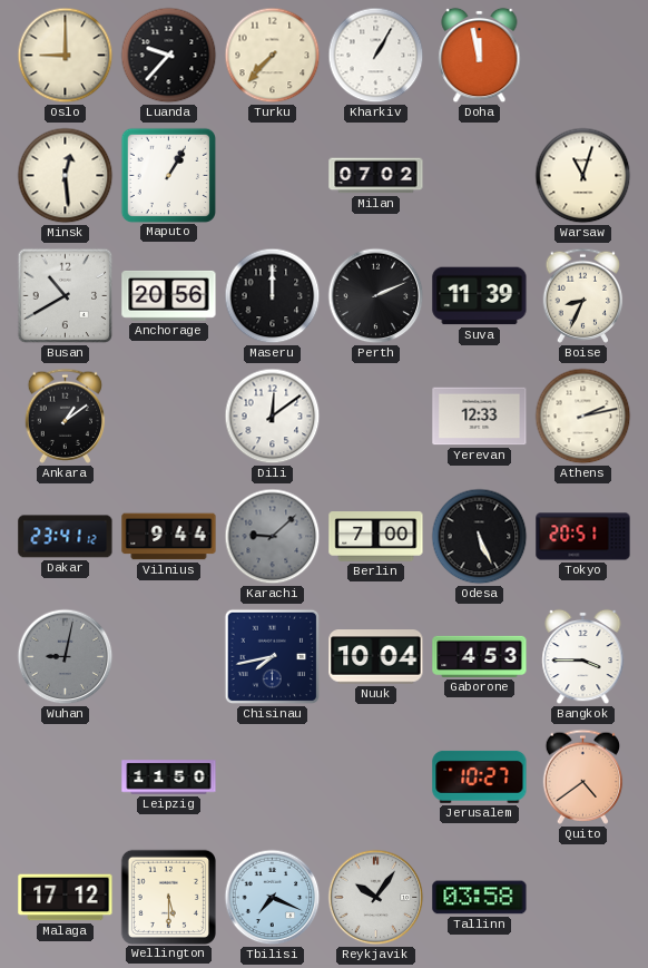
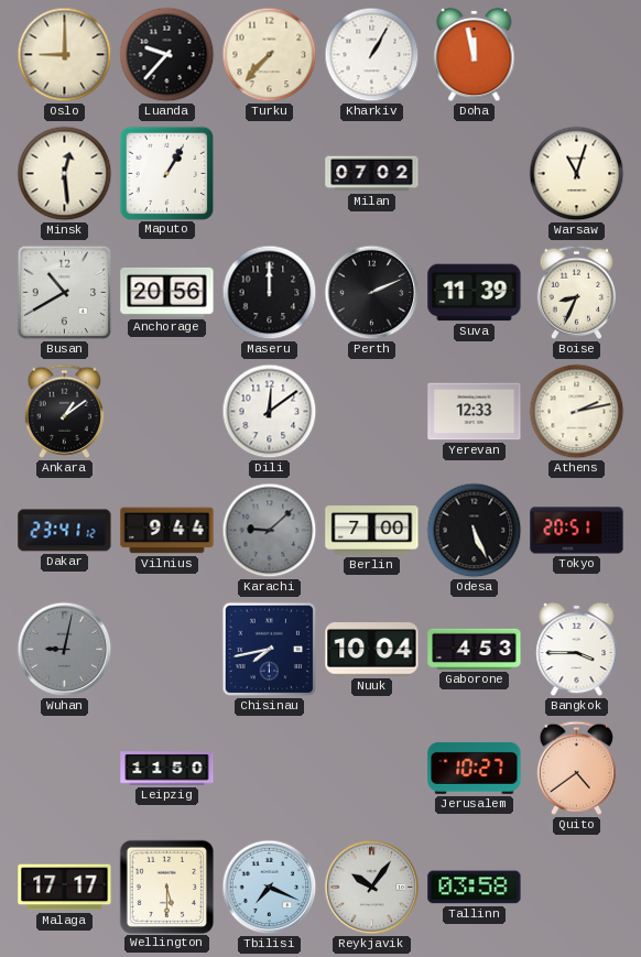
Malaga: 17:12 -> 17:17 (65, 888)
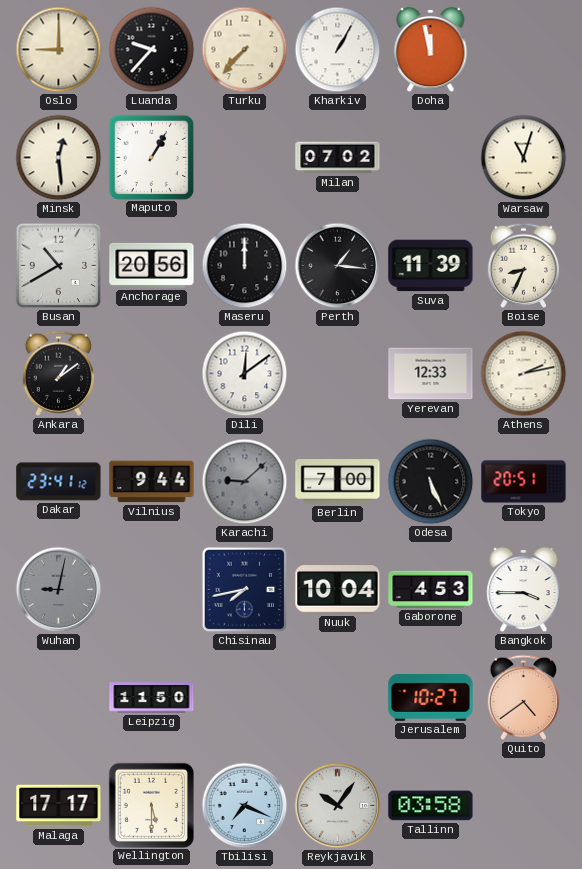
Perth: 2:11 -> 1:16 (338, 266)
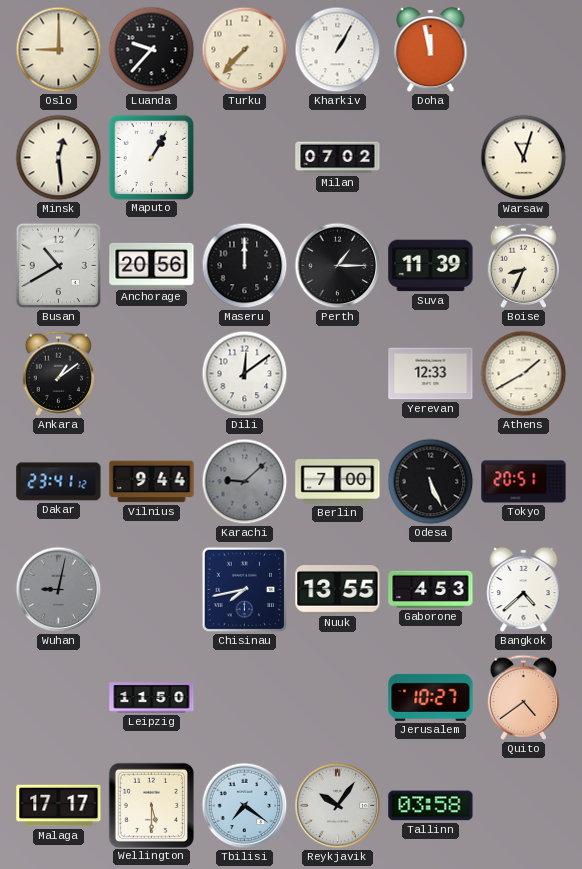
Perth: 1:16 -> 1:15 (338, 266)
Athens: 2:13 -> 1:40 (524, 374)
Nuuk: 10:04 -> 13:55 (338, 590)
Bangkok: 3:45 -> 4:38 (524, 590)
Tbilisi: 7:19 -> 7:21 (245, 806)
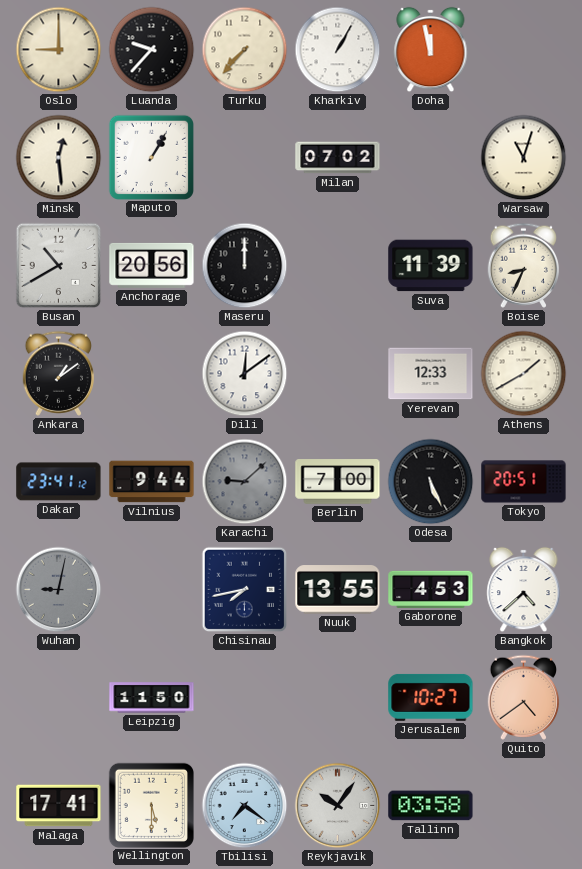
Perth: 1:15 -> none (338, 266)
Malaga: 17:17 -> 17:41 (59, 806)
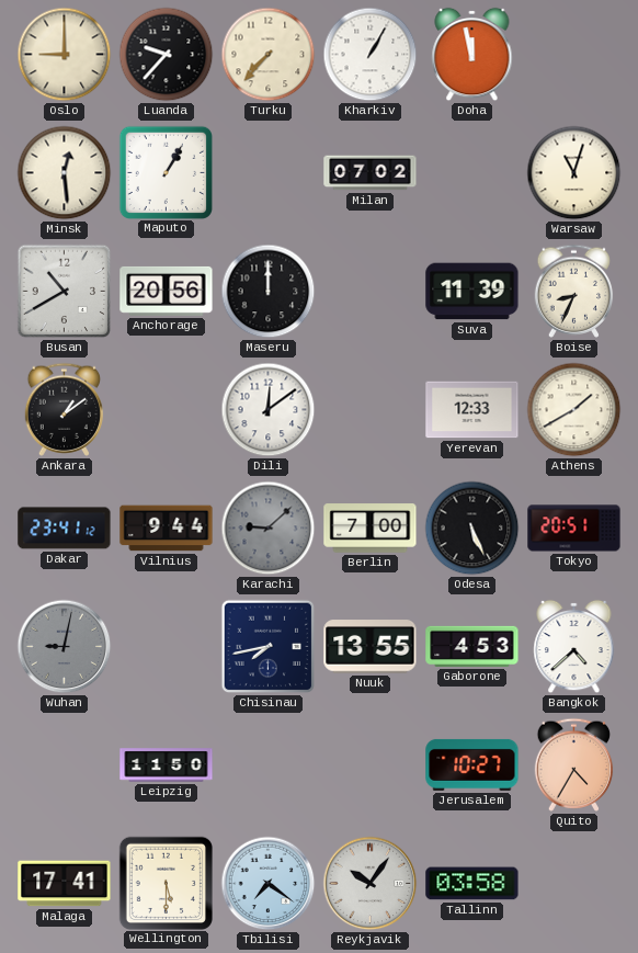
Quito: 4:39 -> 4:35 (574, 764)
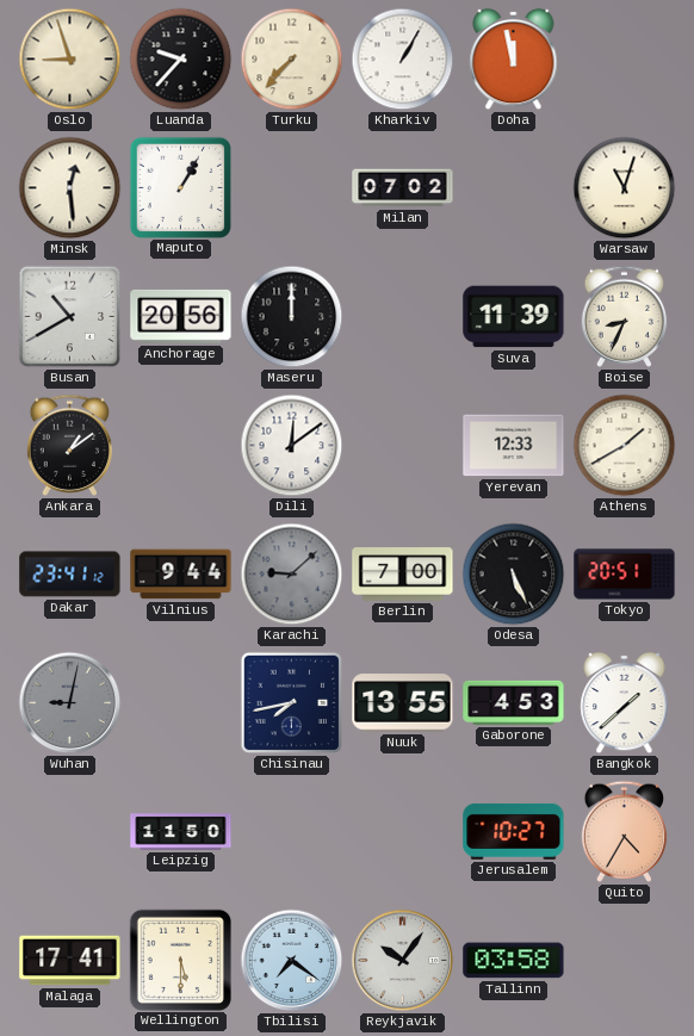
Oslo: 9:00 -> 8:57 (70, 60)
Bangkok: 4:38 -> 1:38 (625, 703)
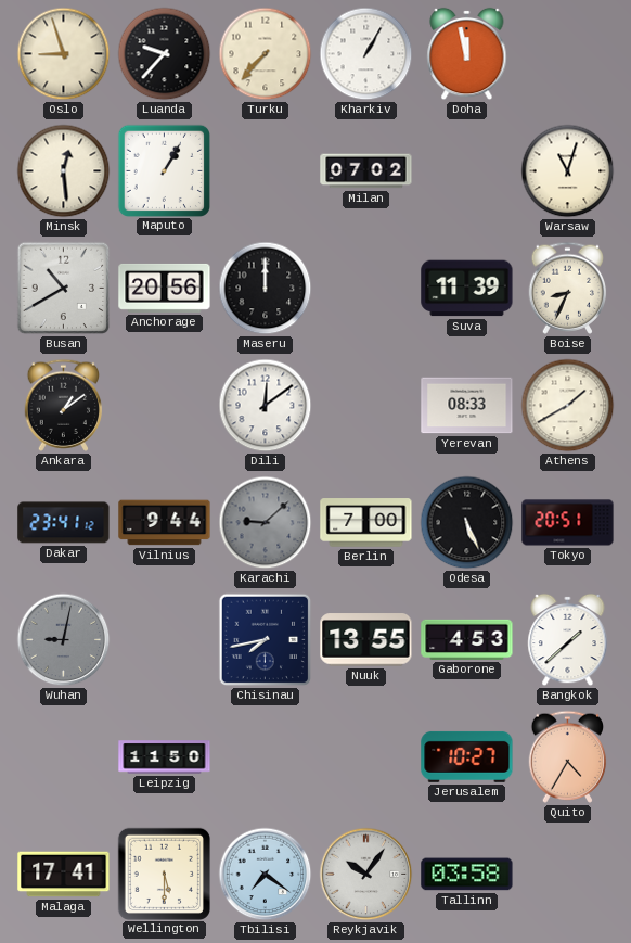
Yerevan: 12:33 -> 08:33 (467, 406)
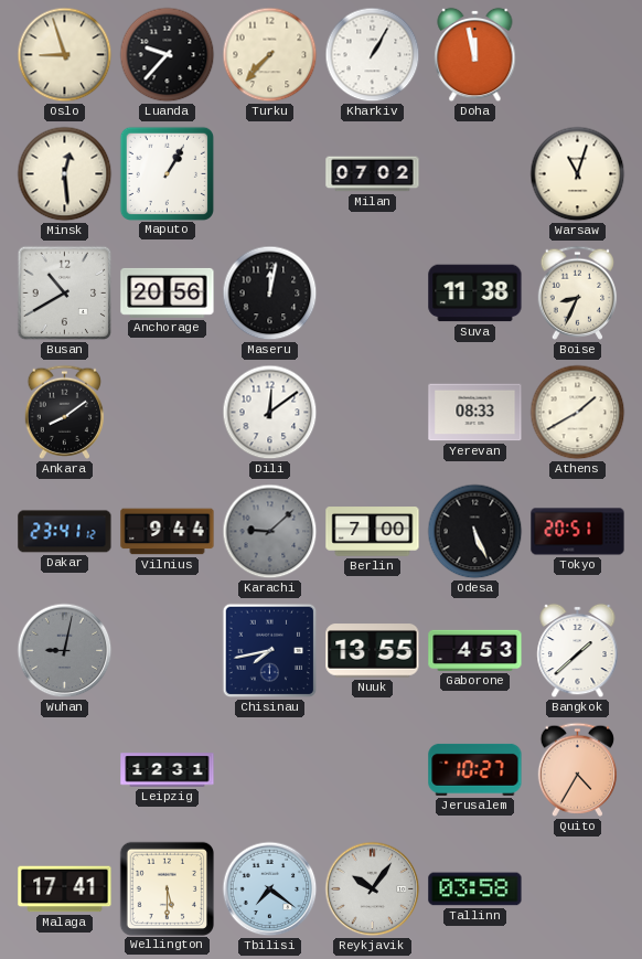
Maseru: 12:00 -> 12:02 (270, 294)
Suva: 11:39 -> 11:38 (475, 294)
Ankara: 1:09 -> 8:09 (65, 412)
Leipzig: 11:50 -> 12:31 (168, 770)
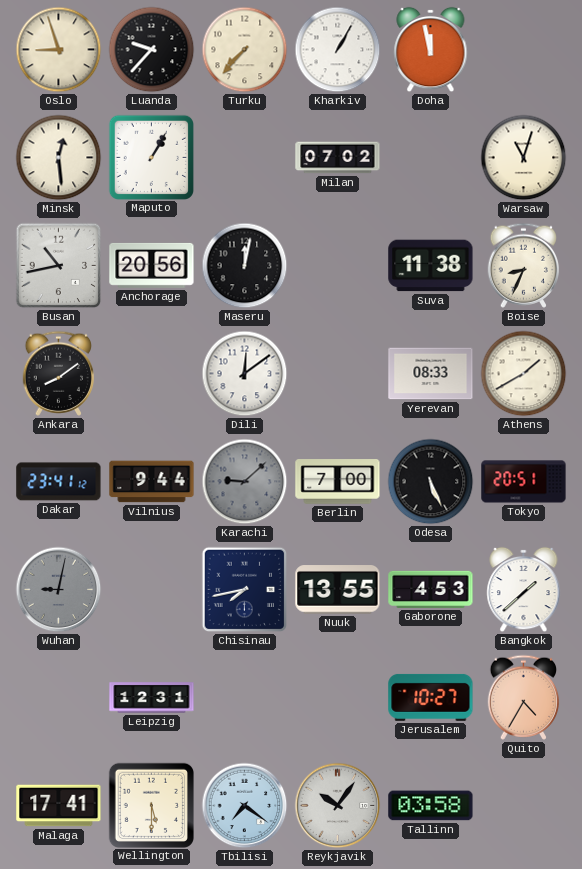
Busan: 10:40 -> 10:43 (59, 266)
